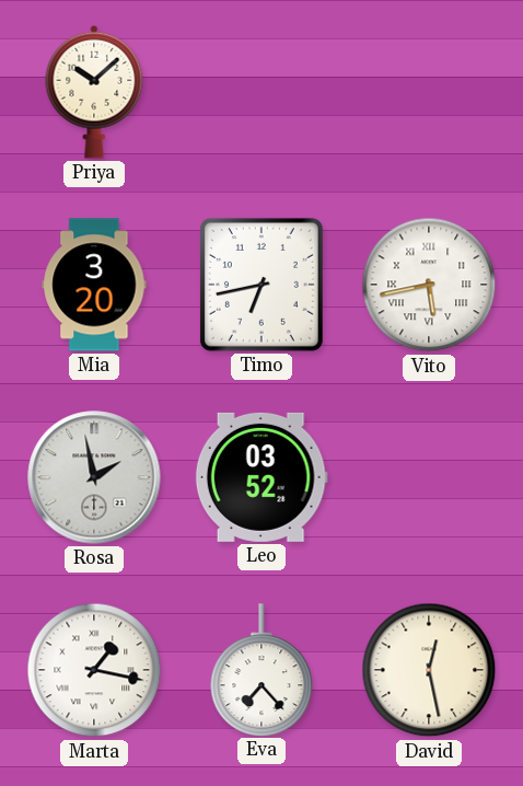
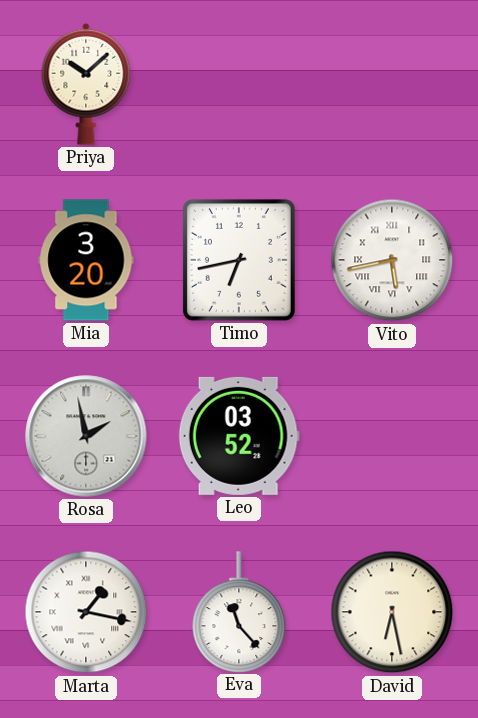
Eva: 7:23 -> 11:23 (239, 612)
David: 12:28 -> 6:28 (392, 612)
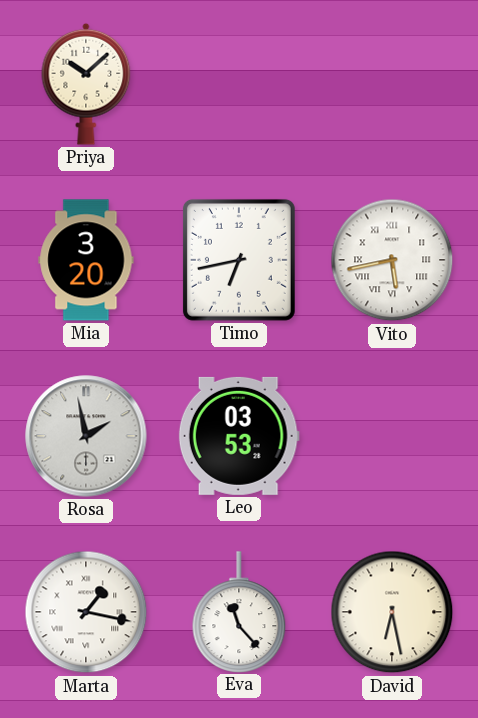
Leo: 03:52 -> 03:53 (239, 436)
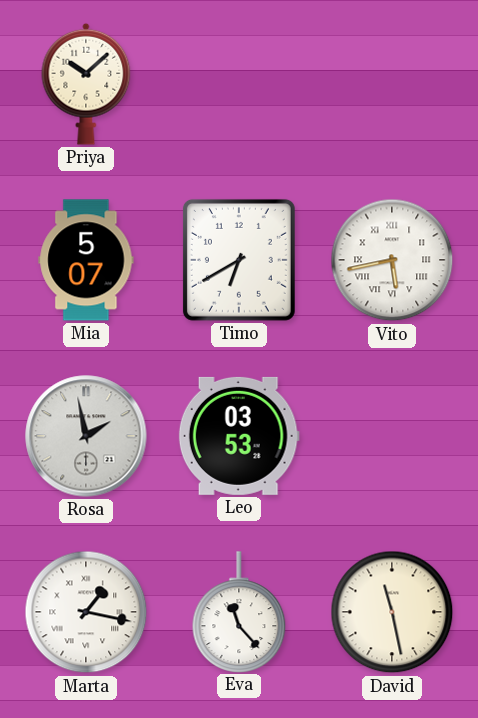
Mia: 3:20 -> 5:07 (86, 260)
Timo: 6:43 -> 6:40 (239, 260)
David: 6:28 -> 11:28 (392, 612)
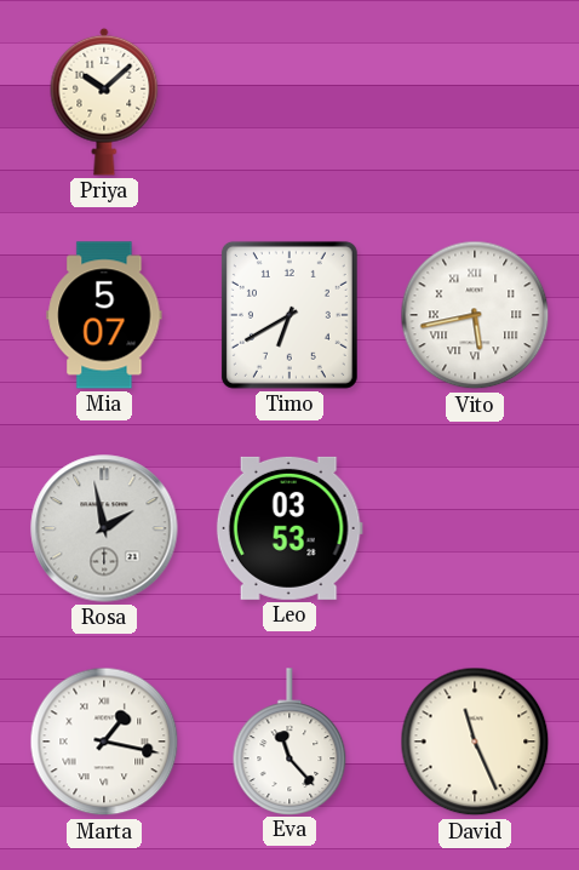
David: 11:28 -> 11:26 (475, 742)
